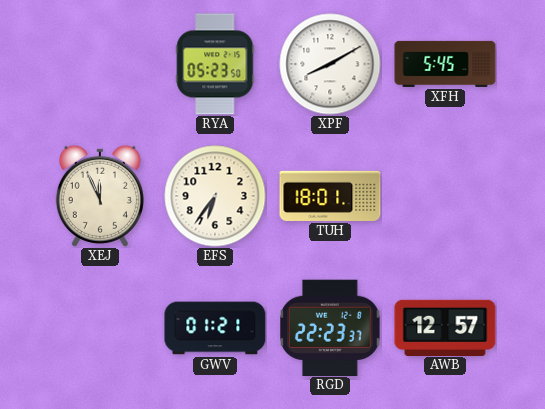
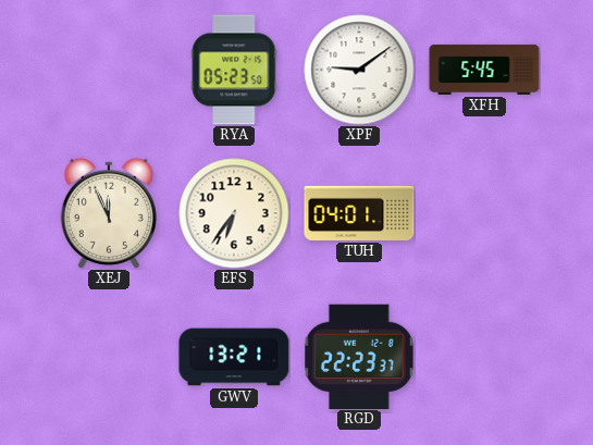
XPF: 8:10 -> 9:09 (359, 70)
TUH: 18:01 -> 04:01 (359, 213)
GWV: 01:21 -> 13:21 (234, 357)
AWB: 12:57 -> none (445, 327)
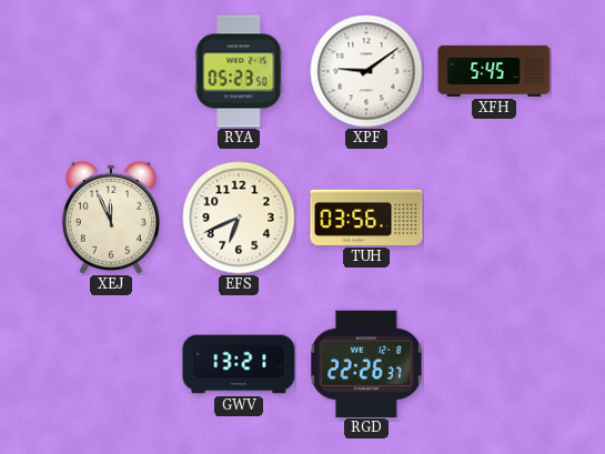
EFS: 6:36 -> 6:41 (239, 218)
TUH: 04:01 -> 03:56 (366, 218)
RGD: 22:23 -> 22:26 (367, 363)
